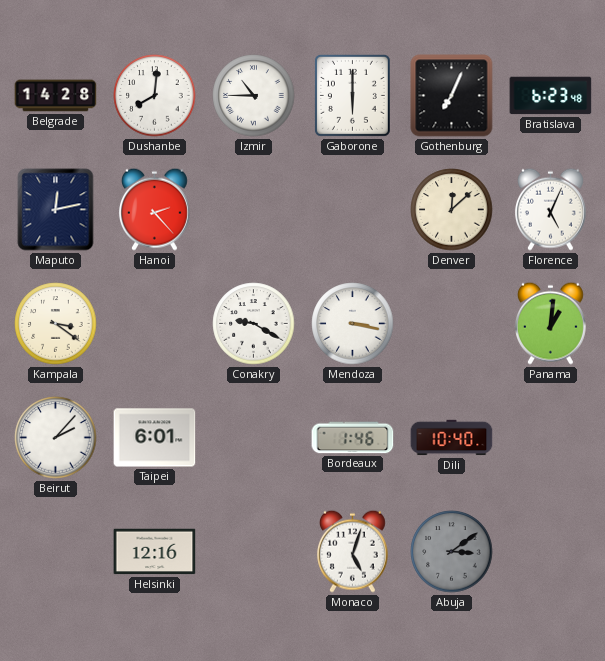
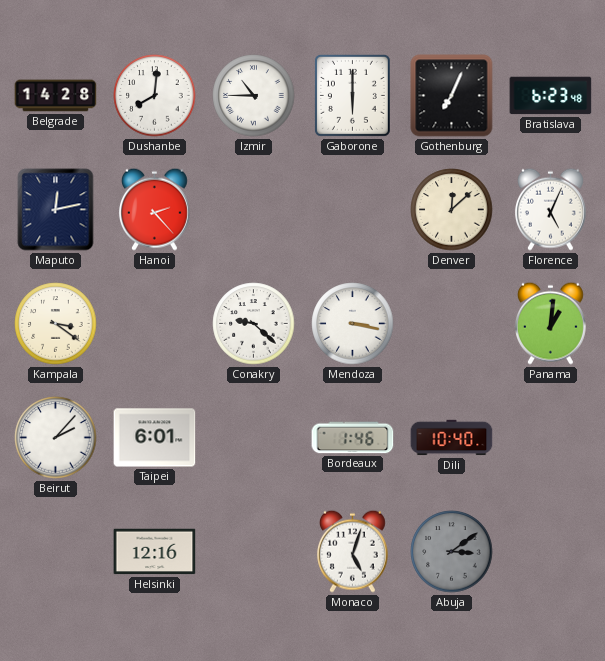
Conakry: 9:20 -> 9:22 (254, 324)
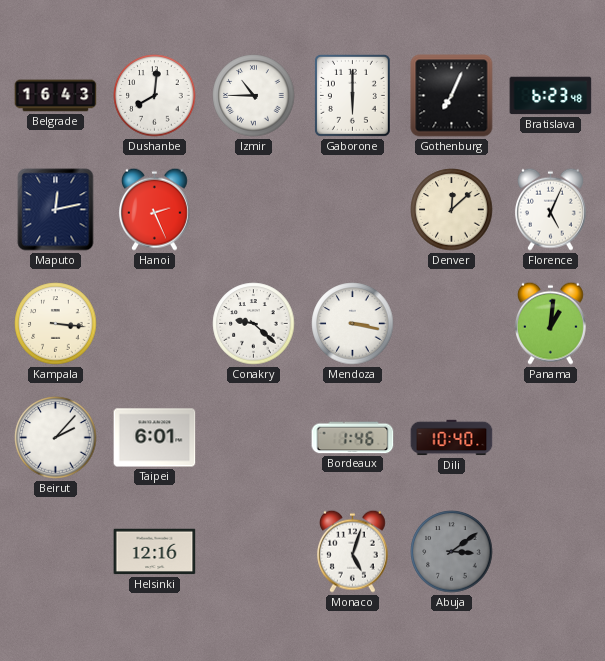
Belgrade: 14:28 -> 16:43 (56, 96)
Hanoi: 2:23 -> 2:26 (154, 209)
Kampala: 3:21 -> 3:16 (56, 324)
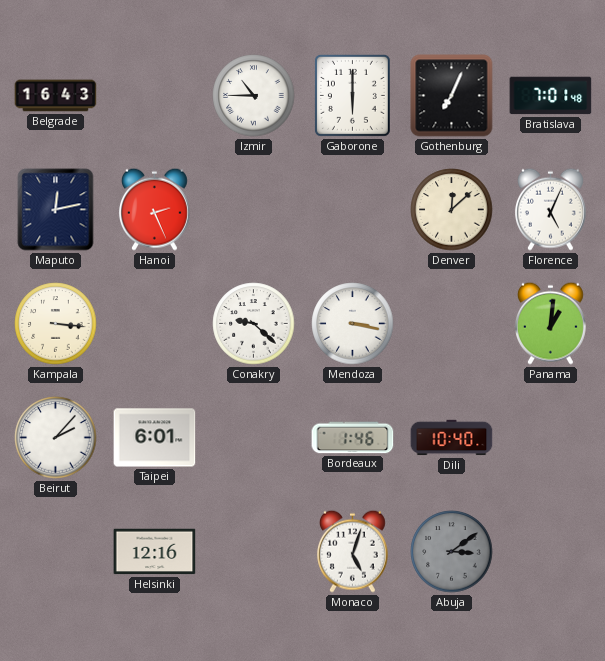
Dushanbe: 8:01 -> none (155, 96)
Bratislava: 6:23 -> 7:01 (551, 96)
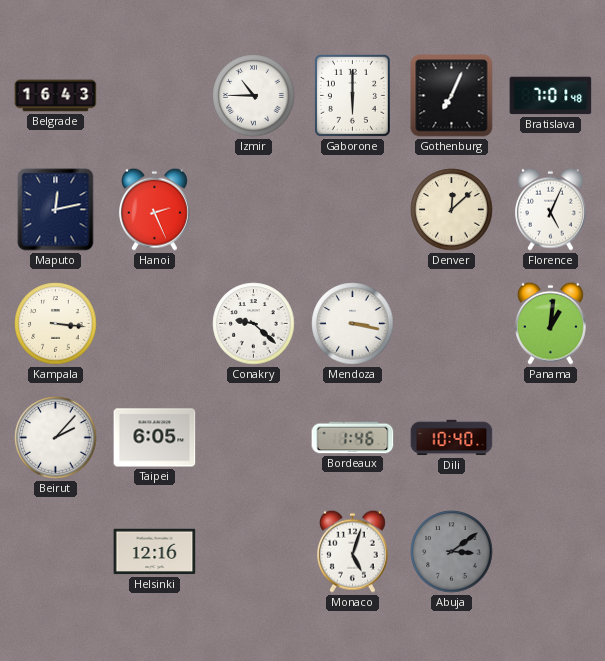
Taipei: 6:01 -> 6:05 (155, 438)
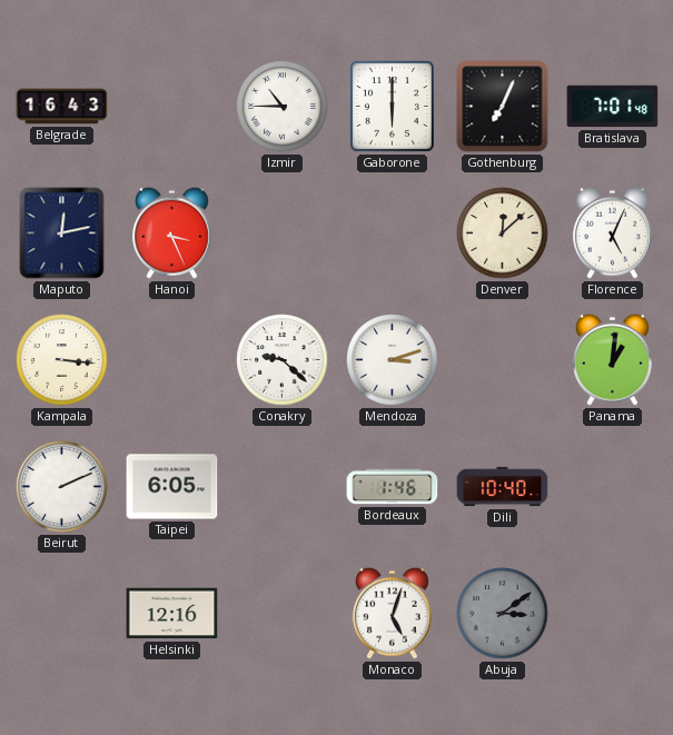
Hanoi: 2:26 -> 3:26 (171, 232)
Mendoza: 3:17 -> 3:12 (393, 360)
Beirut: 2:07 -> 2:11 (62, 487)
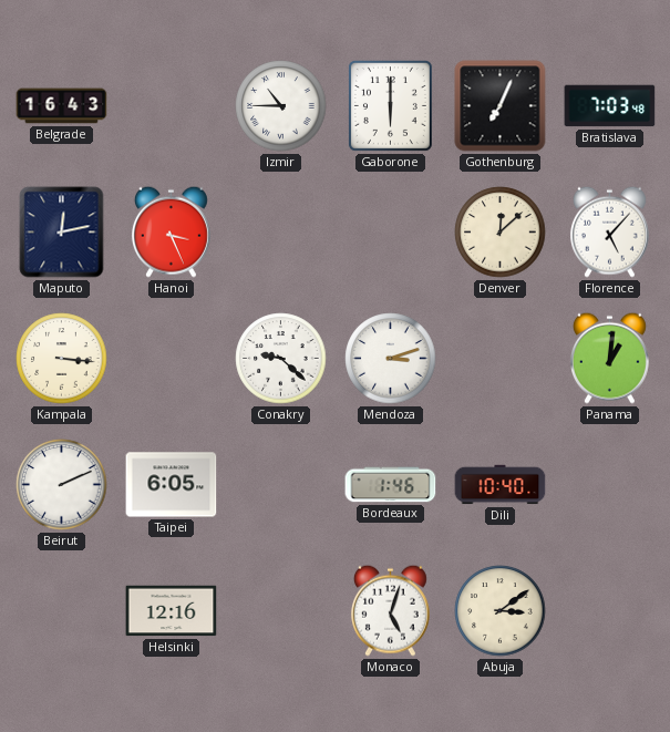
Bratislava: 7:01 -> 7:03 (610, 106)
Florence: 5:04 -> 5:07 (609, 231)
Abuja dial: grey -> cream (501, 611)
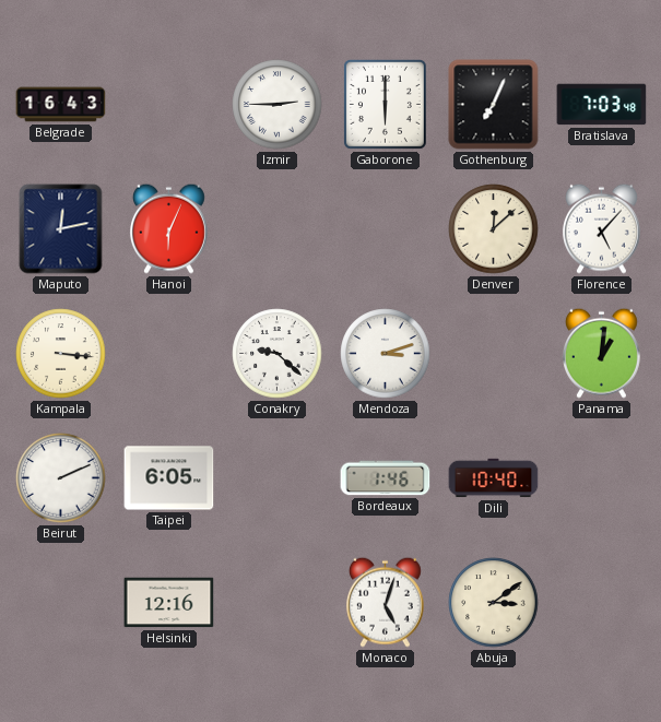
Izmir: 10:45 -> 2:45 (278, 105)
Hanoi: 3:26 -> 6:04 (168, 228)
